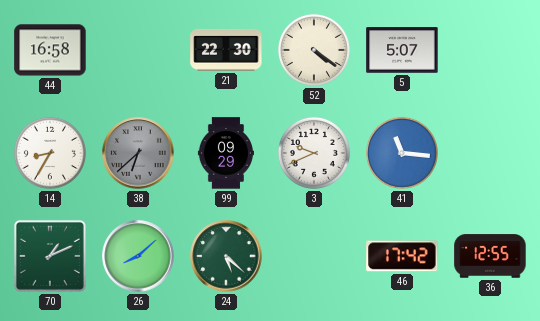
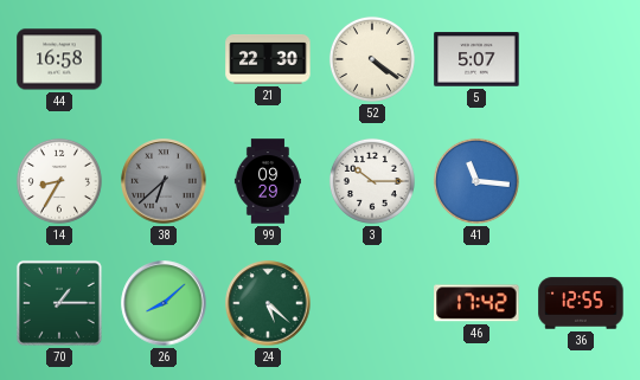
3: 9:41 -> 10:15 (372, 181)
70: 1:11 -> 1:15 (59, 303)
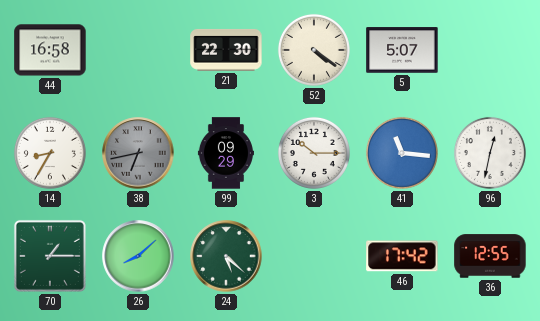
38: 6:38 -> 6:43 (138, 153)
96: none -> 12:32 (490, 153)
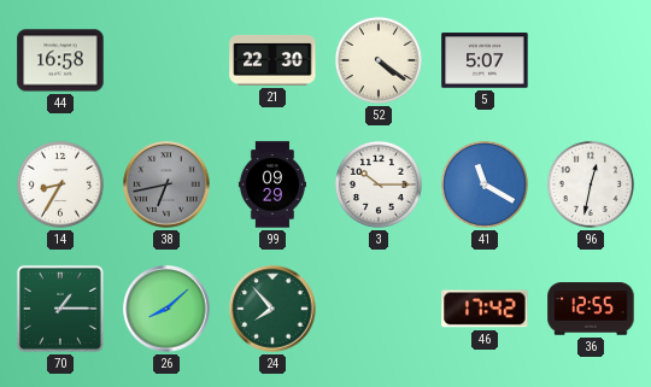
41: 11:16 -> 11:20 (485, 184)
24: 5:22 -> 7:53 (272, 309)
